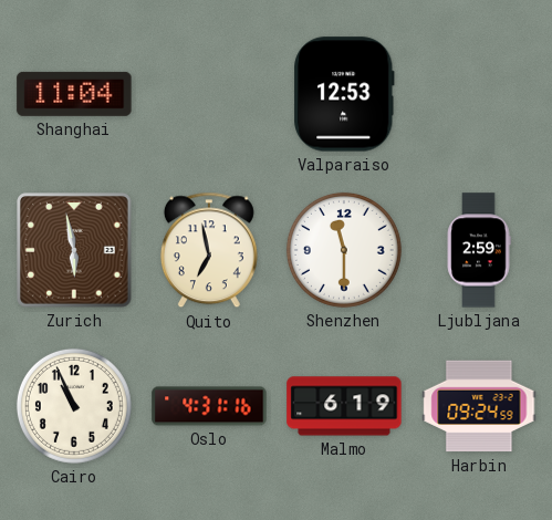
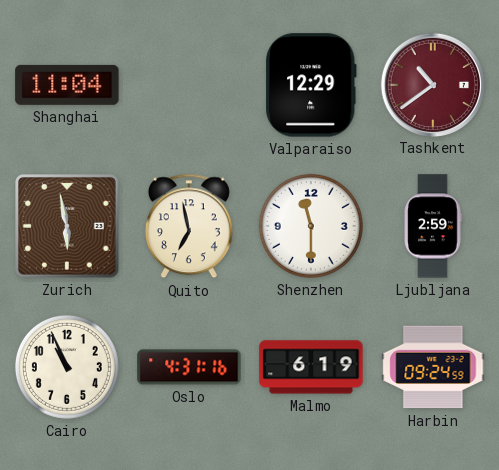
Valparaiso: 12:53 -> 12:29 (311, 85)
Tashkent: none -> 10:39 (432, 84)
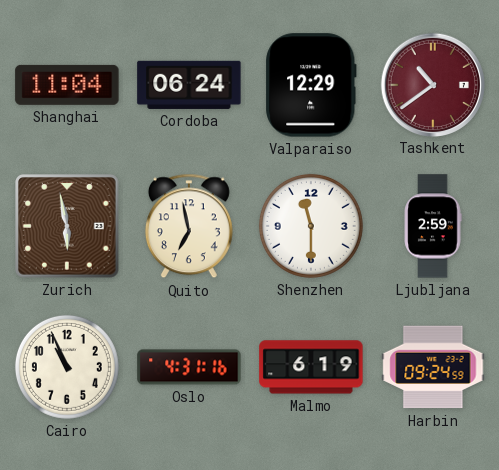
Cordoba: none -> 06:24 (189, 85)
